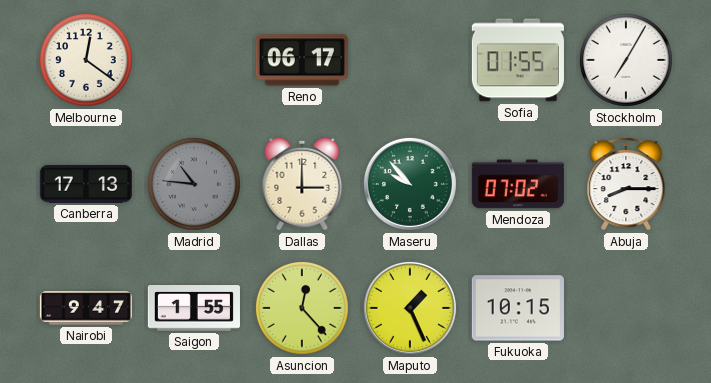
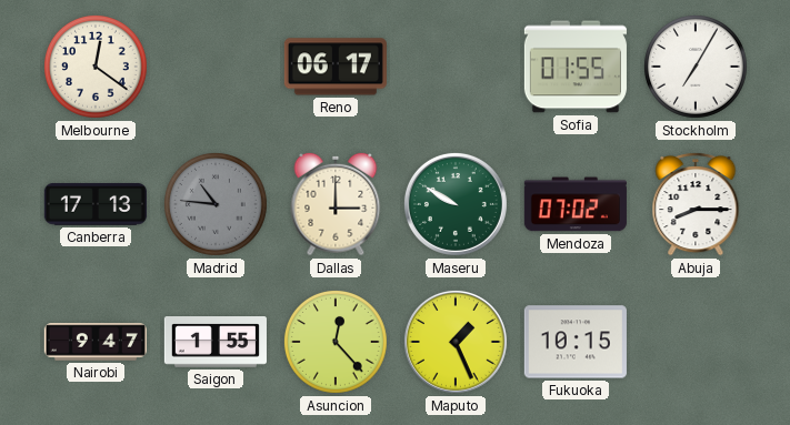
Maseru: 9:53 -> 9:50 (456, 204)
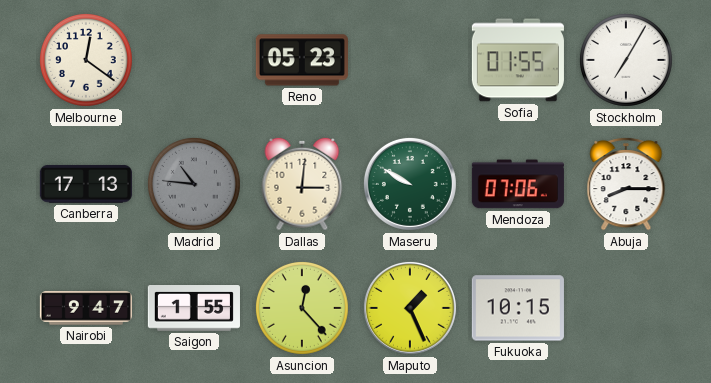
Reno: 06:17 -> 05:23 (302, 60)
Dallas: 3:00 -> 3:01 (302, 184)
Mendoza: 07:02 -> 07:06 (518, 184)
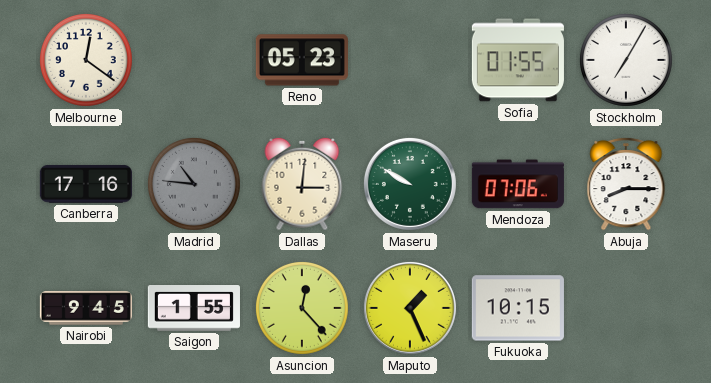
Canberra: 17:13 -> 17:16 (86, 184)
Nairobi: 9:47 -> 9:45 (86, 308)
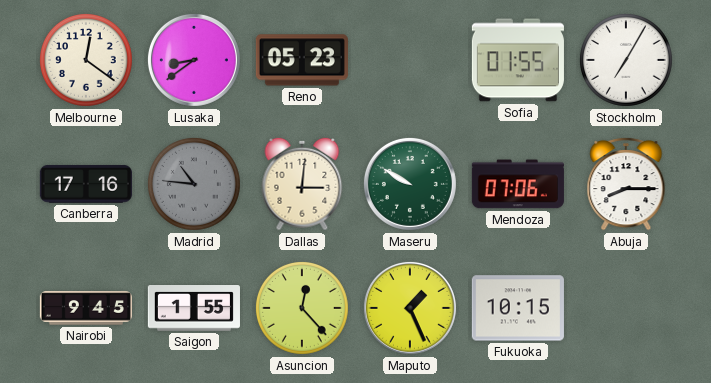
Lusaka: none -> 8:39 (194, 60)
